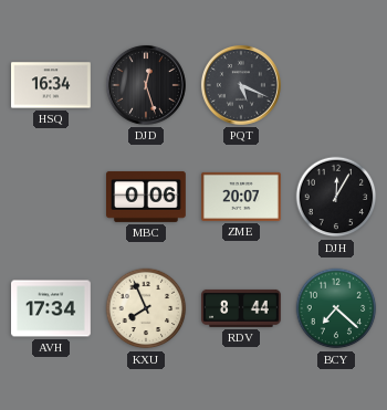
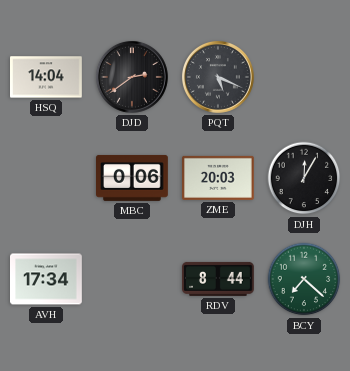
HSQ: 16:34 -> 14:04 (47, 77)
DJD: 12:27 -> 2:39 (132, 77)
ZME: 20:07 -> 20:03 (219, 178)
KXU: 7:56 -> none (146, 308)
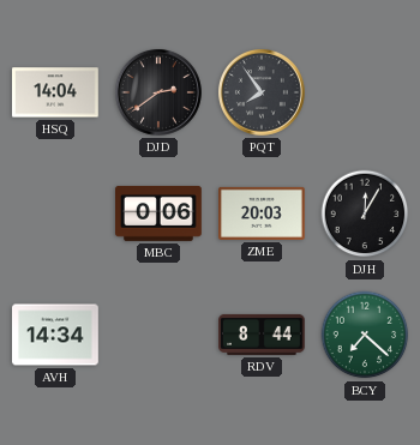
PQT: 5:19 -> 7:54 (262, 92)
AVH: 17:34 -> 14:34 (56, 335)
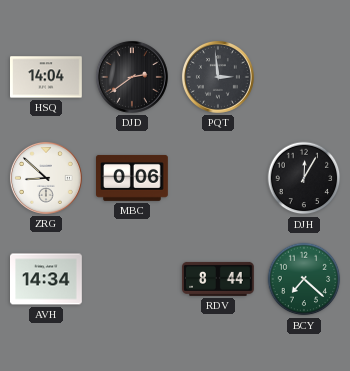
PQT: 7:54 -> 2:59 (218, 77)
ZRG: none -> 8:52 (46, 178)
ZME: 20:03 -> none (263, 214)
